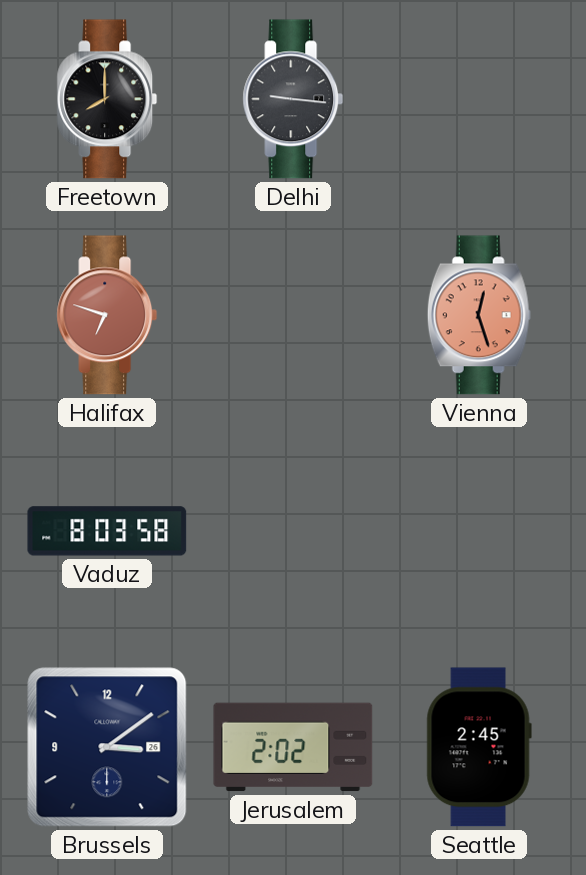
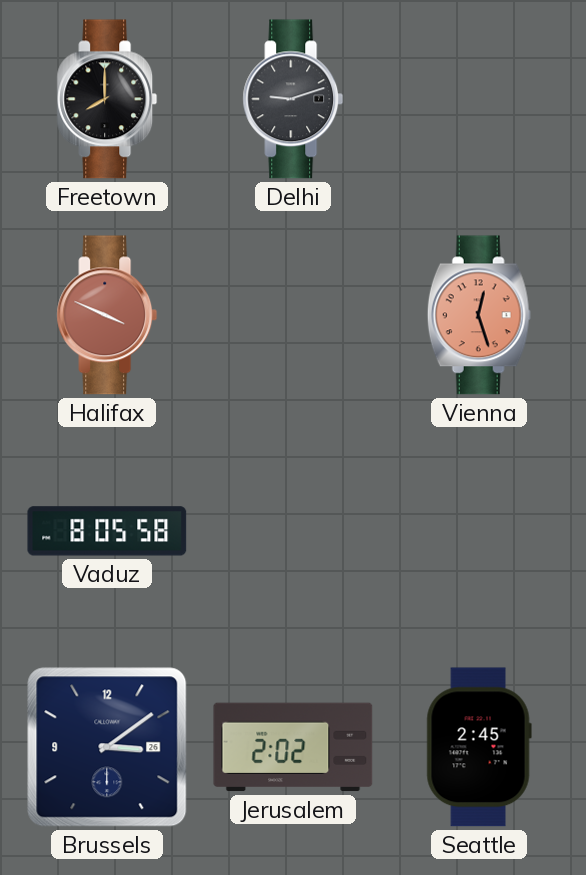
Delhi: 9:16 -> 9:12 (293, 99)
Halifax: 6:48 -> 3:49 (107, 315)
Vaduz: 8:03 -> 8:05 (107, 531)
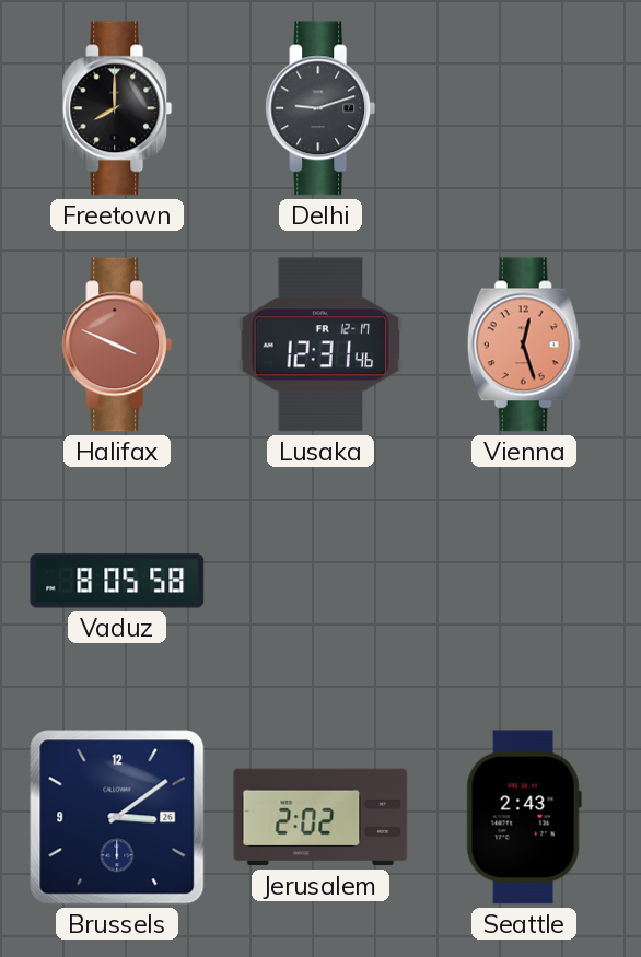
Lusaka: none -> 12:31 (320, 345)
Seattle: 2:45 -> 2:43 (524, 817)
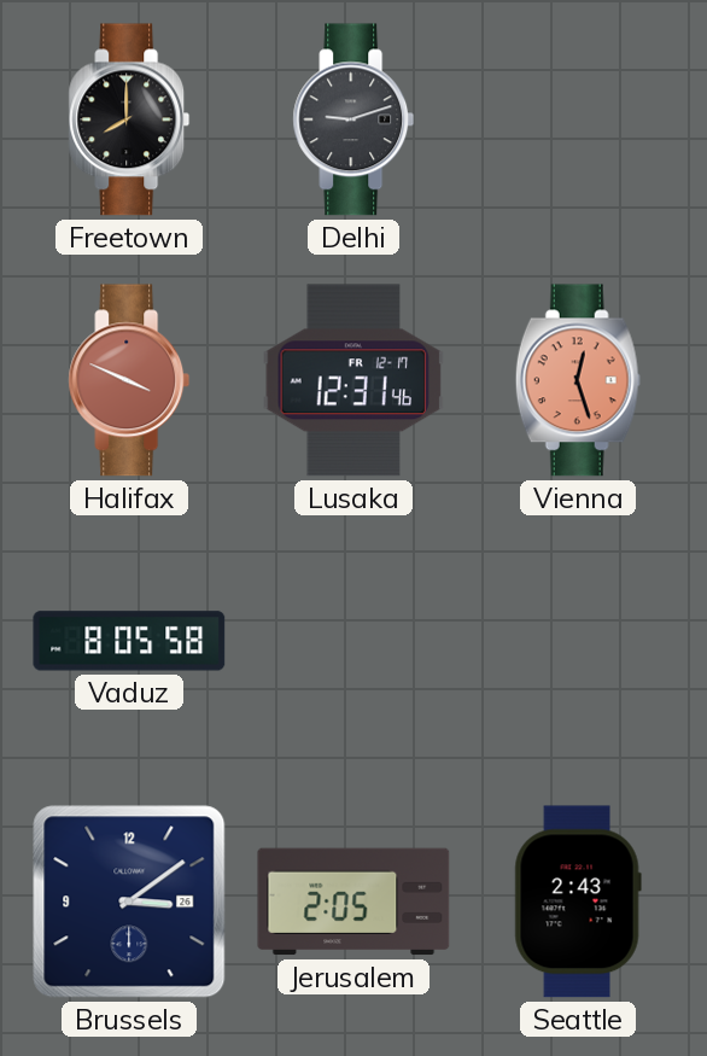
Jerusalem: 2:02 -> 2:05 (353, 902)
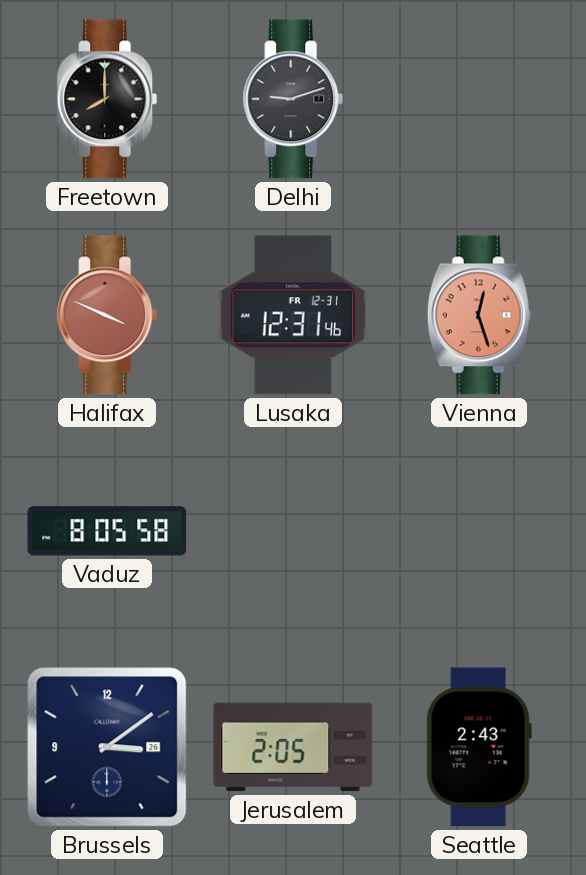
Lusaka date: FR 12-17 -> FR 12-31 (293, 315)
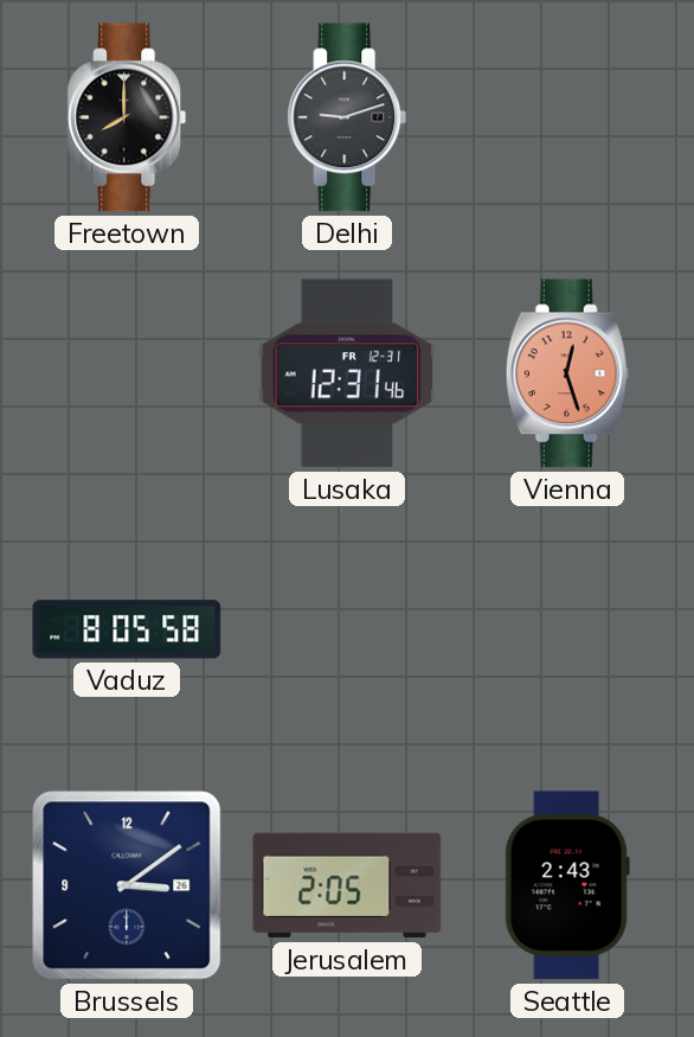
Halifax: 3:49 -> none (107, 315)
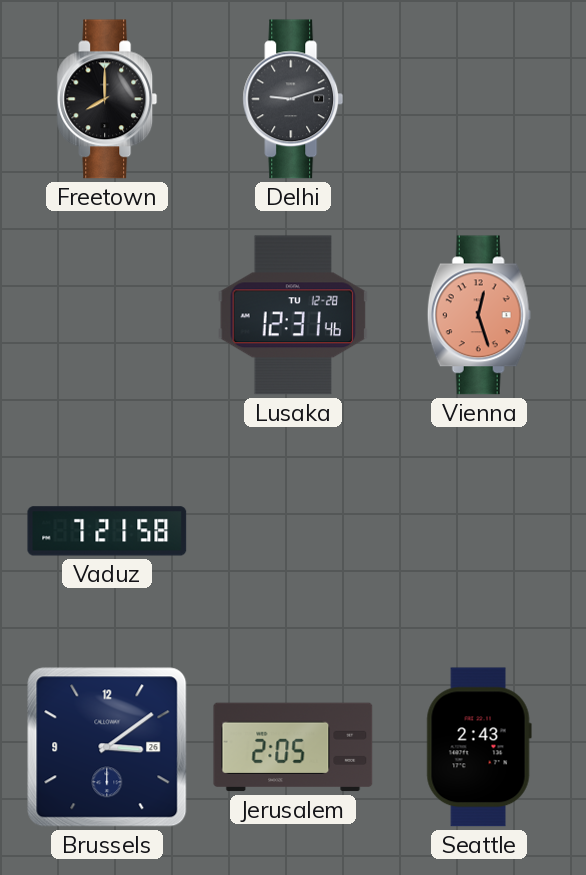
Lusaka date: FR 12-31 -> TU 12-28 (293, 315)
Vaduz: 8:05 -> 7:21 (107, 531)
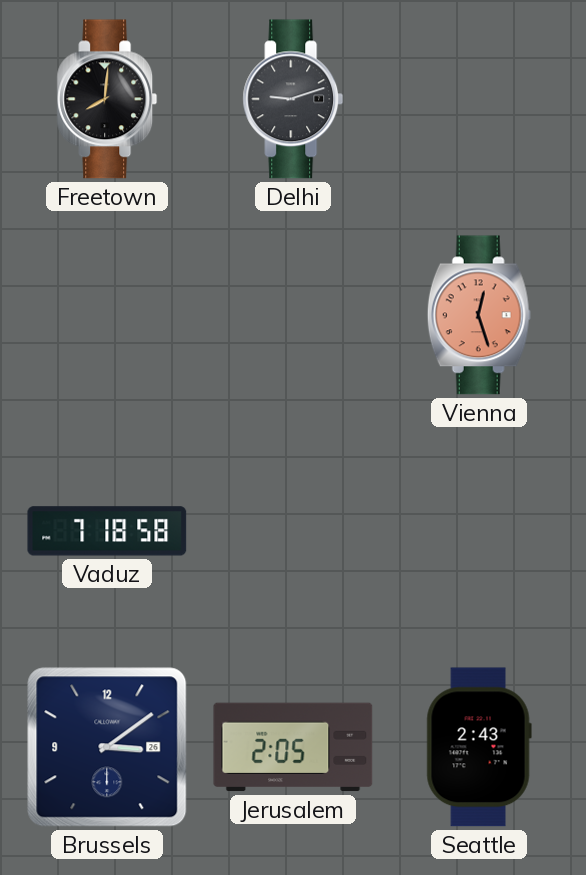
Freetown: 8:00 -> 8:01 (107, 99)
Lusaka: 12:31 -> none (293, 315)
Vaduz: 7:21 -> 7:18 (107, 531)
